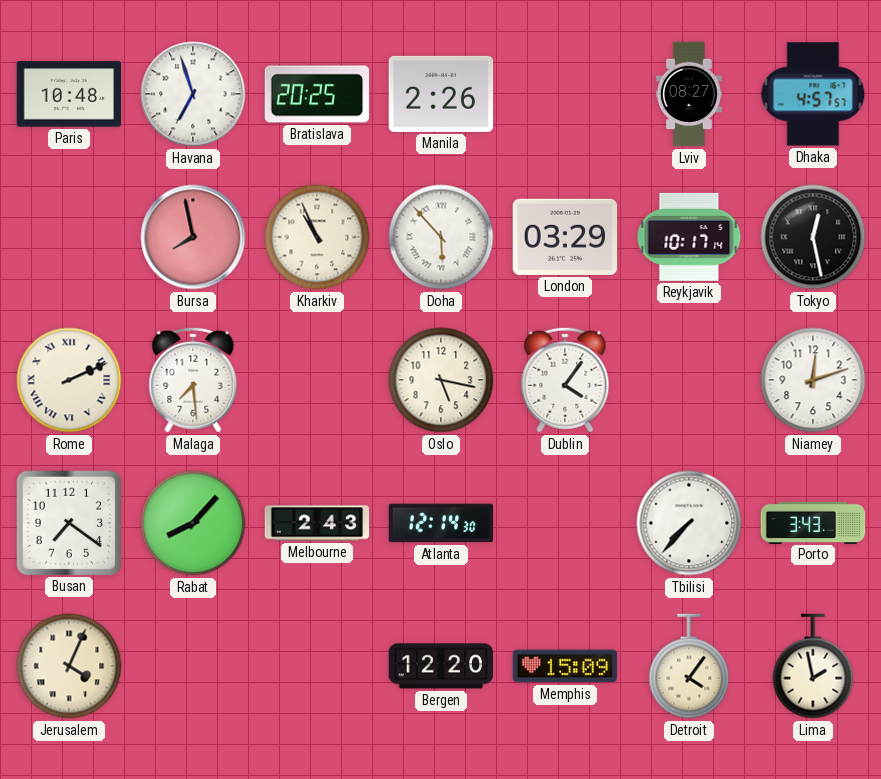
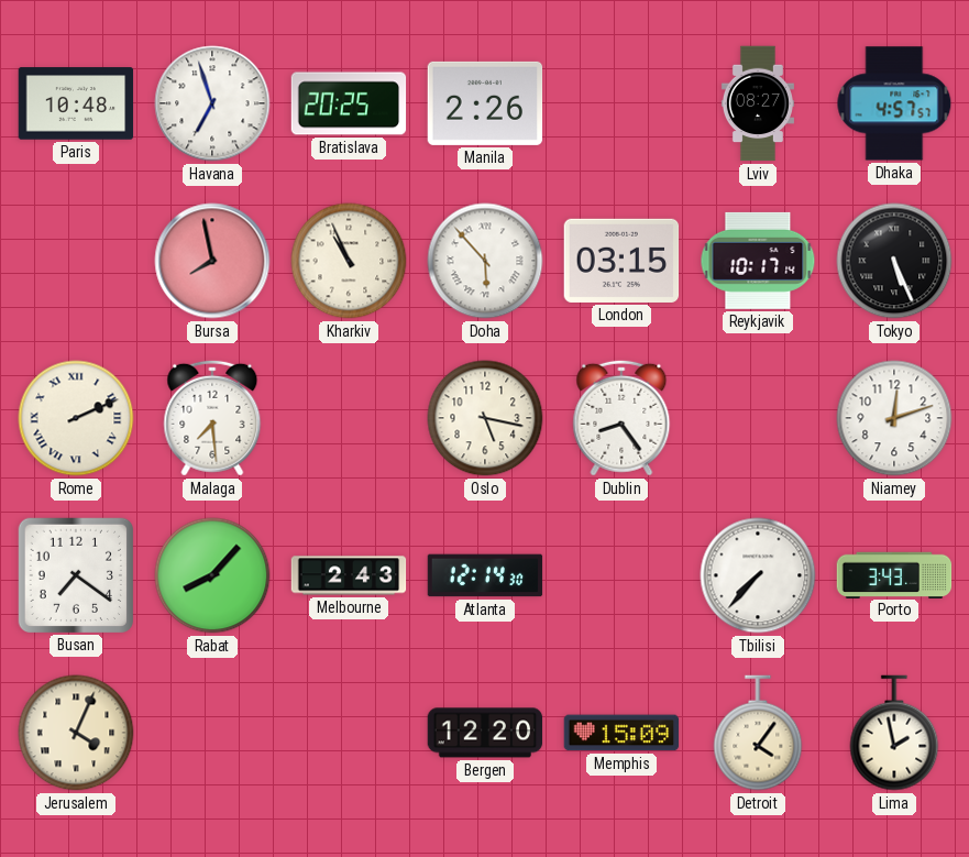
London: 03:29 -> 03:15 (621, 261)
Tokyo: 12:28 -> 5:26 (894, 261)
Dublin: 4:06 -> 8:24 (621, 418)
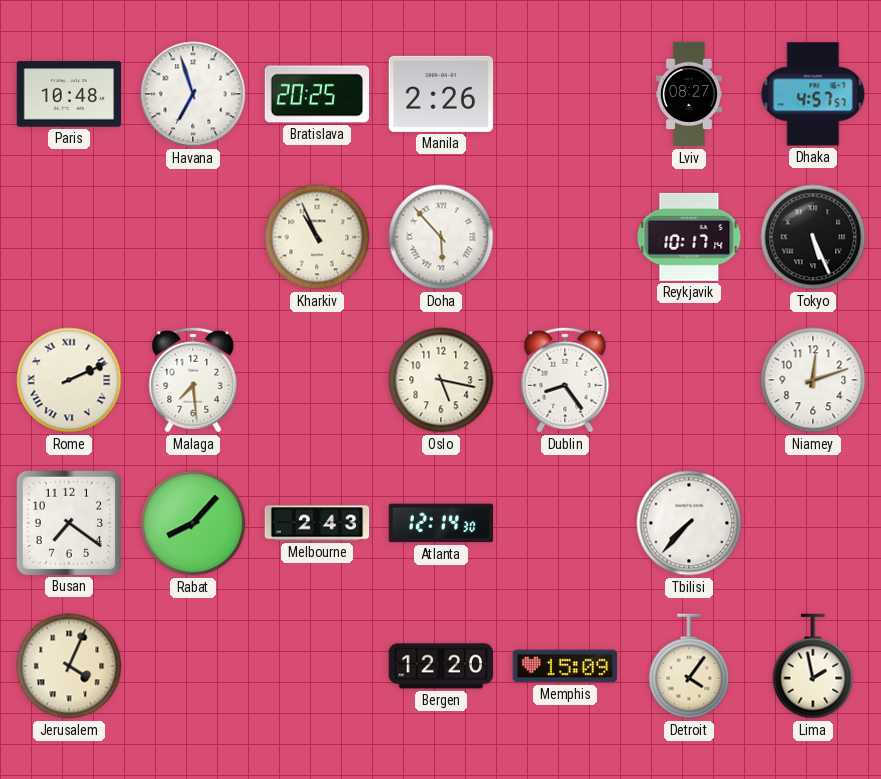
Bursa: 7:58 -> none (212, 261)
London: 03:15 -> none (621, 261)
Porto: 3:43 -> none (894, 574)
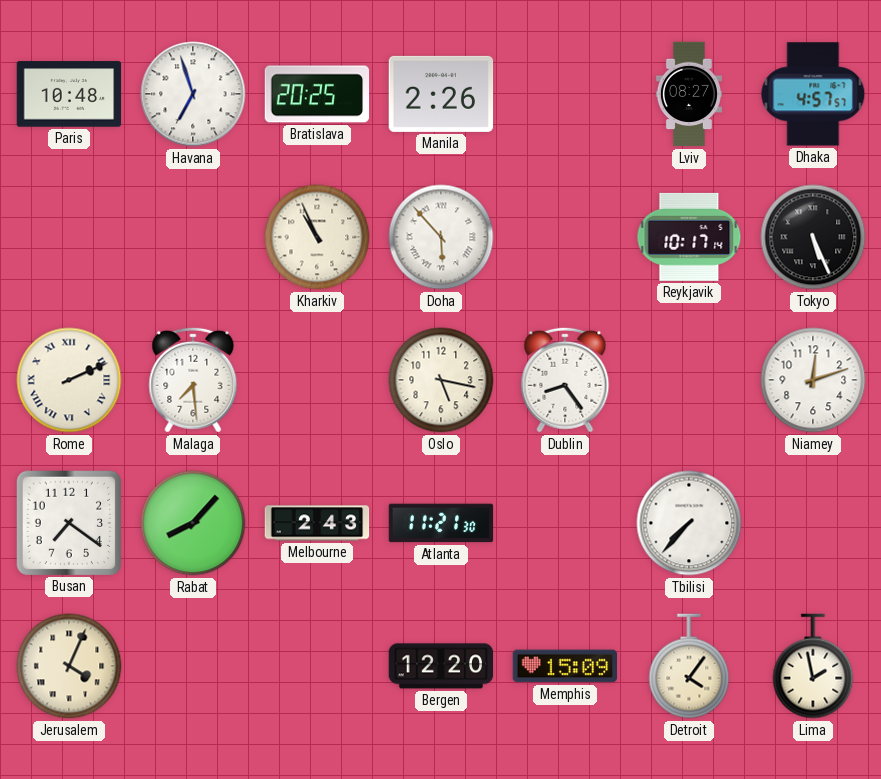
Atlanta: 12:14 -> 11:21 (441, 523)
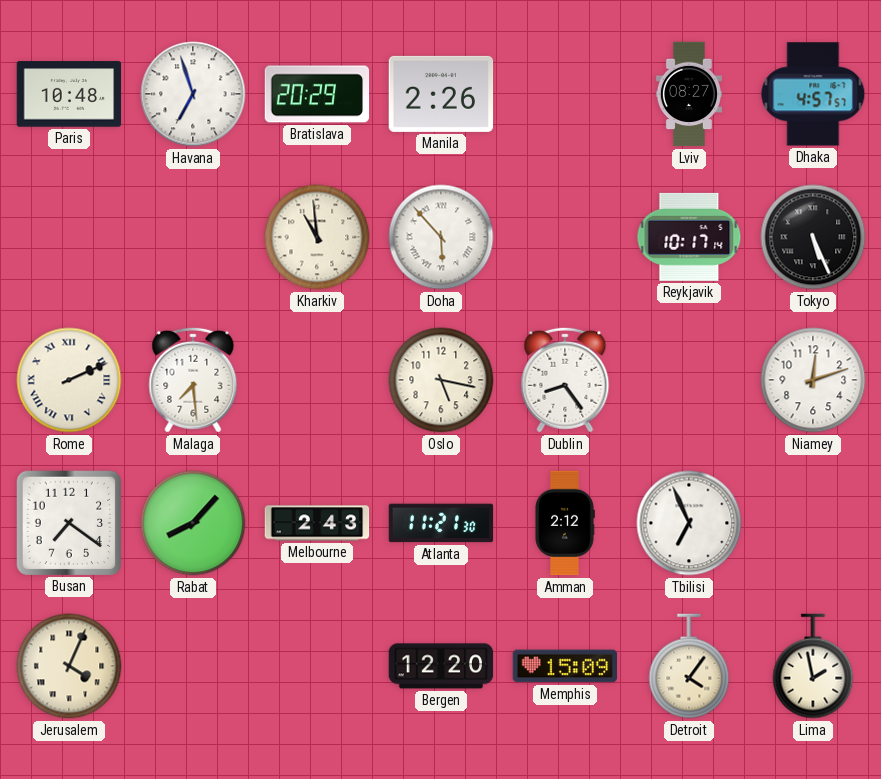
Bratislava: 20:25 -> 20:29 (317, 94)
Kharkiv: 10:56 -> 10:59 (317, 237)
Amman: none -> 2:12 (565, 523)
Tbilisi: 7:37 -> 6:56 (689, 523)
